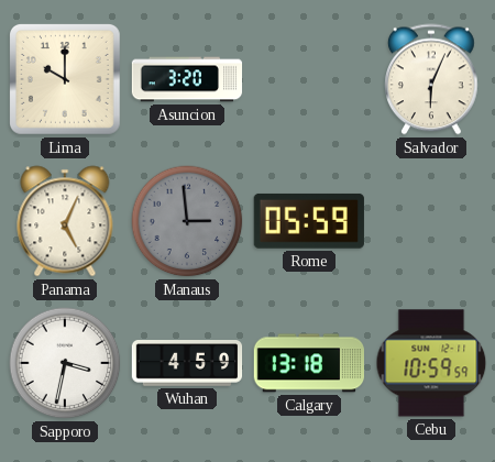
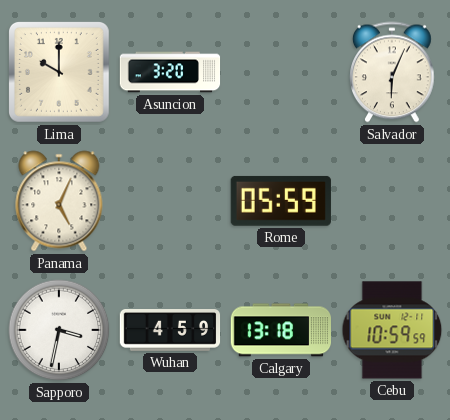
Manaus: 2:59 -> none (187, 221)
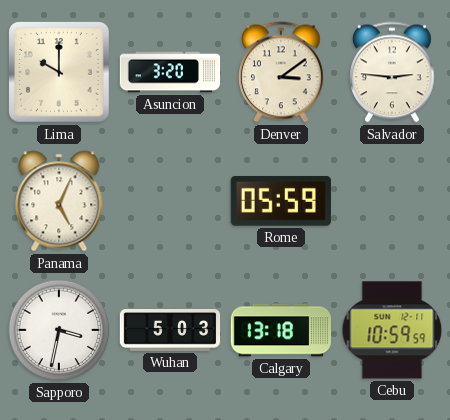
Denver: none -> 3:09 (282, 72)
Salvador: 6:04 -> 2:46 (393, 72)
Wuhan: 4:59 -> 5:03 (170, 331)
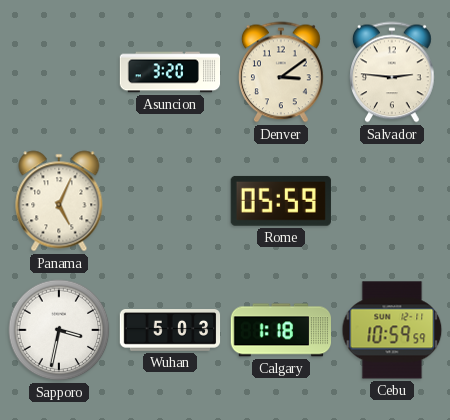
Lima: 10:00 -> none (59, 72)
Calgary: 13:18 -> 1:18 (280, 330)
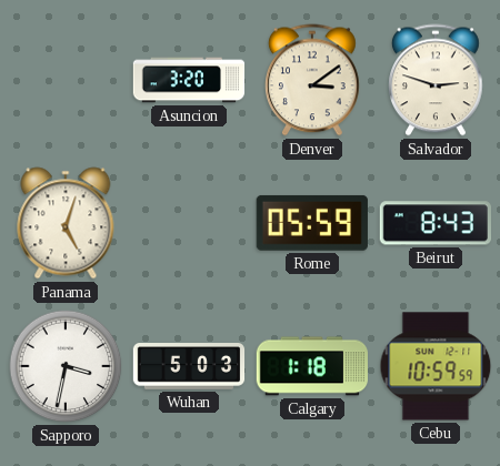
Salvador: 2:46 -> 2:48 (437, 80)
Panama: 5:04 -> 5:03 (66, 223)
Beirut: none -> 8:43 (436, 223)
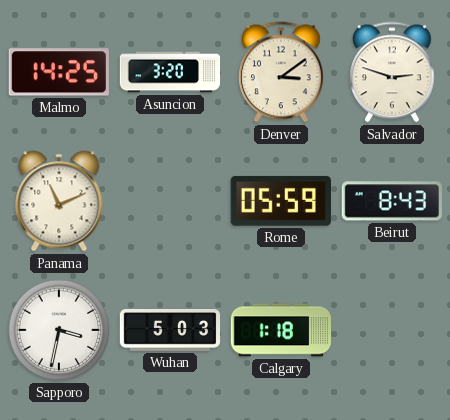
Malmo: none -> 14:25 (59, 72)
Panama: 5:03 -> 11:11 (59, 201)
Cebu: 10:59 -> none (436, 366)
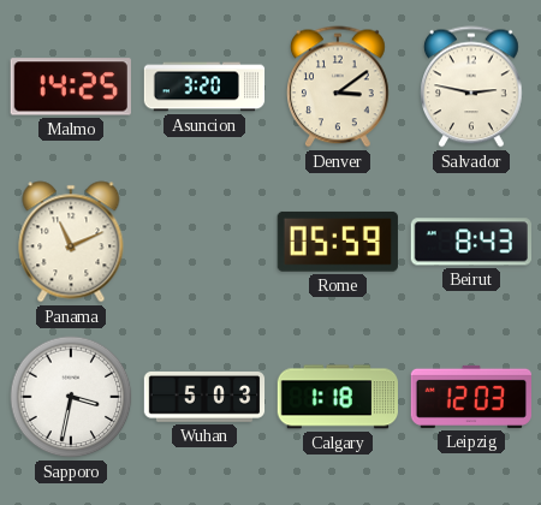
Salvador: 2:48 -> 2:47 (472, 87)
Leipzig: none -> 12:03 (470, 397)
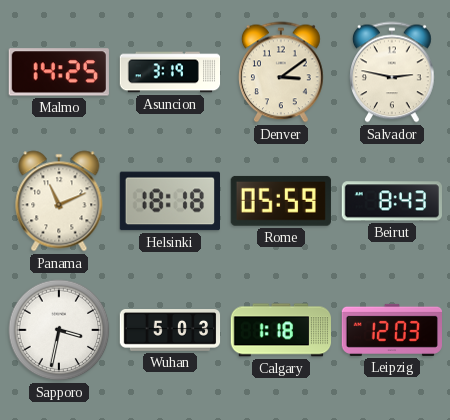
Asuncion: 3:20 -> 3:19 (170, 72)
Helsinki: none -> 18:18 (169, 201)
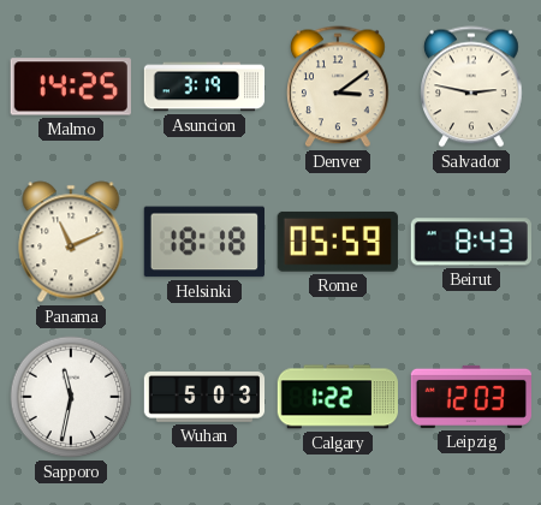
Sapporo: 3:32 -> 11:32 (71, 397)
Calgary: 1:18 -> 1:22 (337, 397)
